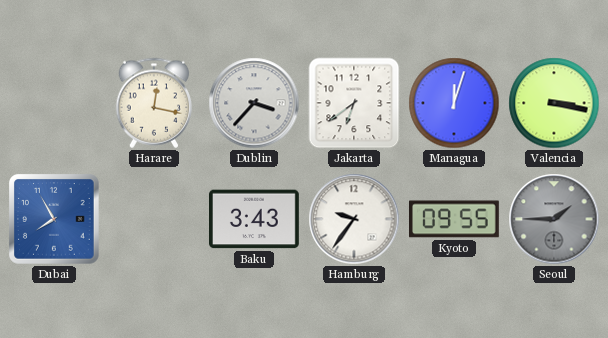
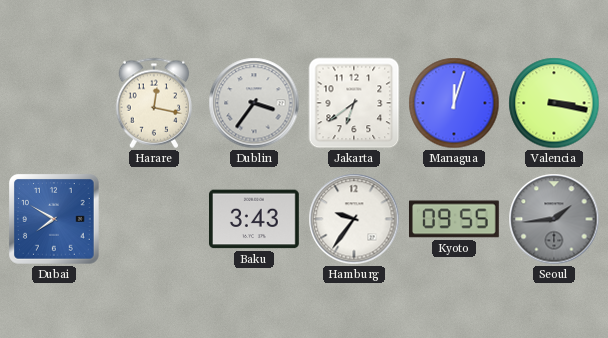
Dublin: 3:37 -> 3:36 (254, 103)
Dubai: 7:55 -> 7:50 (55, 220)
Seoul: 1:45 -> 1:44 (554, 219)
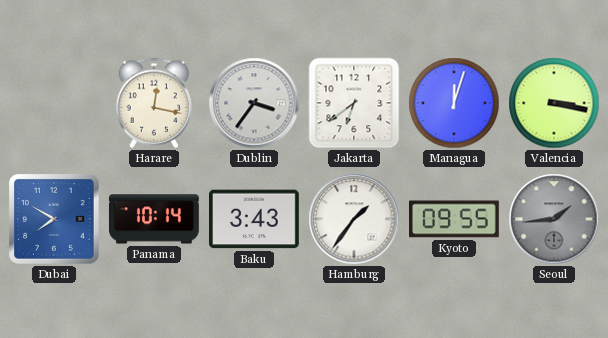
Panama: none -> 10:14 (154, 219)
Hamburg: 9:36 -> 1:36 (354, 219)
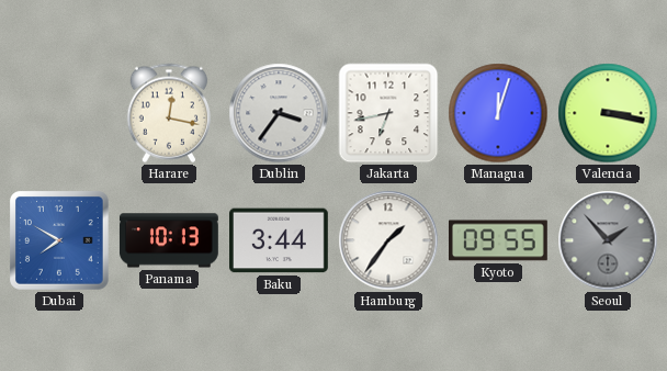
Jakarta: 6:39 -> 6:43 (388, 113)
Panama: 10:14 -> 10:13 (169, 240)
Baku: 3:43 -> 3:44 (280, 240)
Seoul: 1:44 -> 1:53 (608, 240)
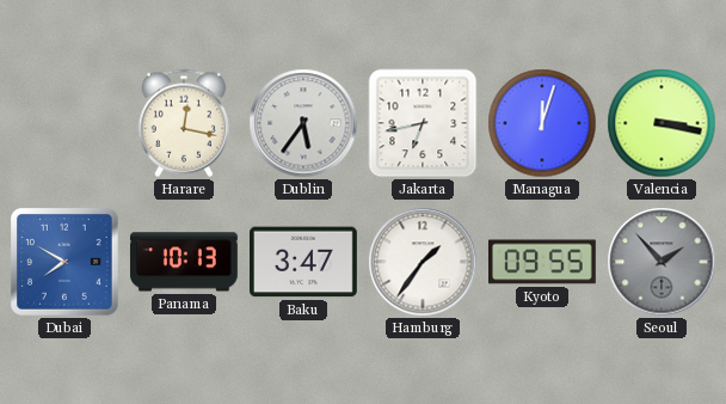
Dublin: 3:36 -> 5:36 (303, 123)
Baku: 3:44 -> 3:47 (304, 262)
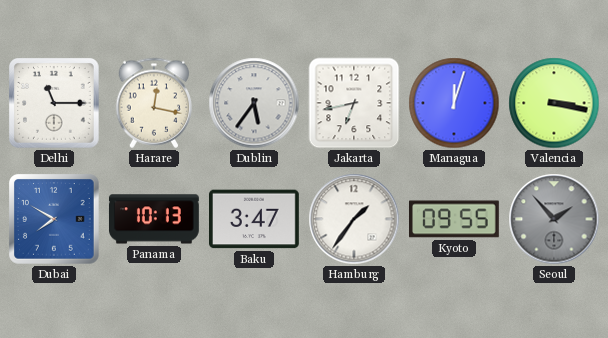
Delhi: none -> 11:15 (55, 104)
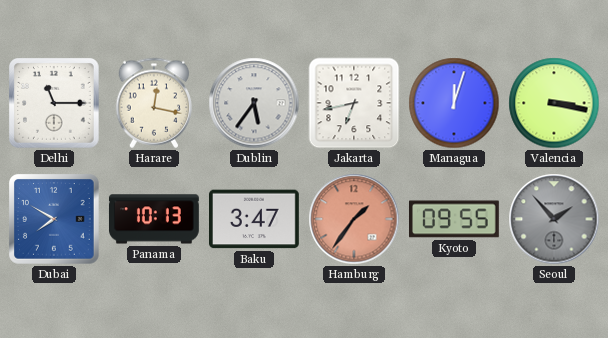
Hamburg dial: white -> salmon (354, 219)
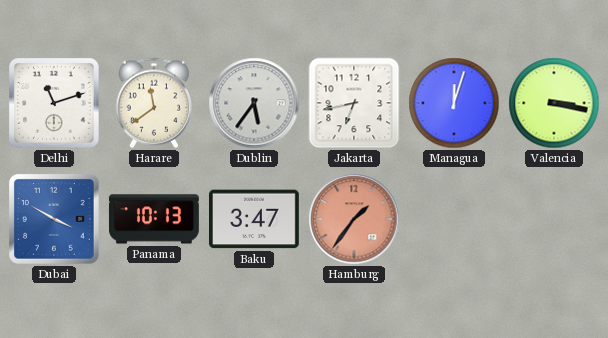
Delhi: 11:15 -> 11:12 (55, 104)
Harare: 12:17 -> 11:39 (154, 103)
Dubai: 7:50 -> 3:50 (55, 220)
Kyoto: 09:55 -> none (455, 219)
Seoul: 1:53 -> none (554, 219)
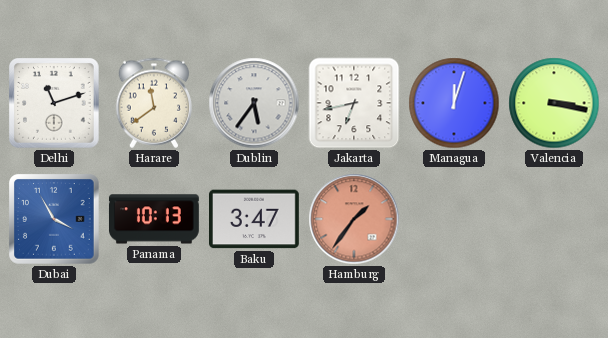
Dubai: 3:50 -> 3:55 (55, 220)
